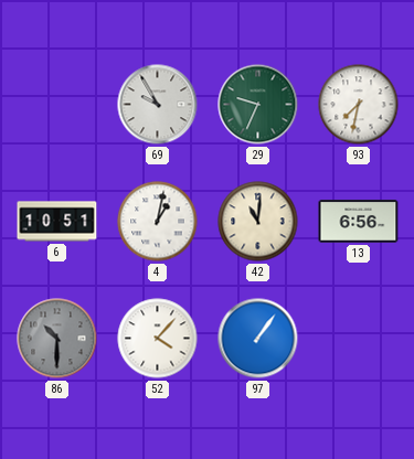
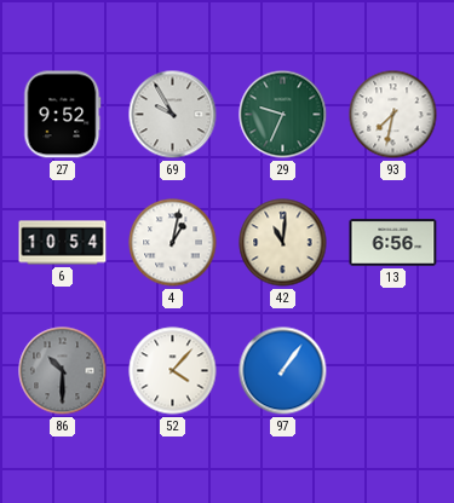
27: none -> 9:52 (63, 115)
6: 10:51 -> 10:54 (63, 243)
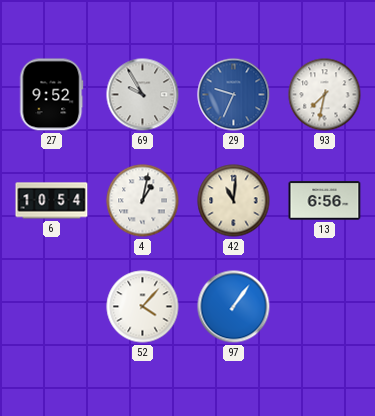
29 dial: green -> blue (234, 95)
86: 10:30 -> none (63, 371)
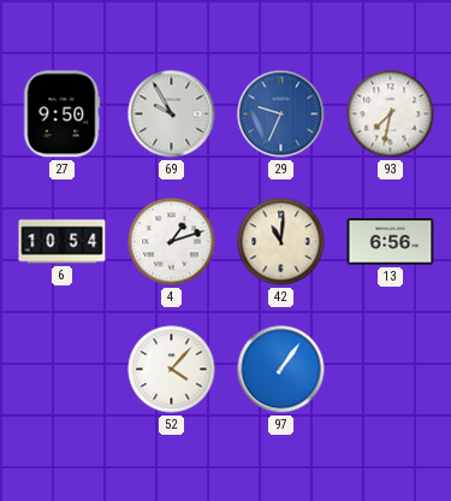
27: 9:52 -> 9:50 (63, 114)
4: 1:02 -> 1:12 (172, 242)
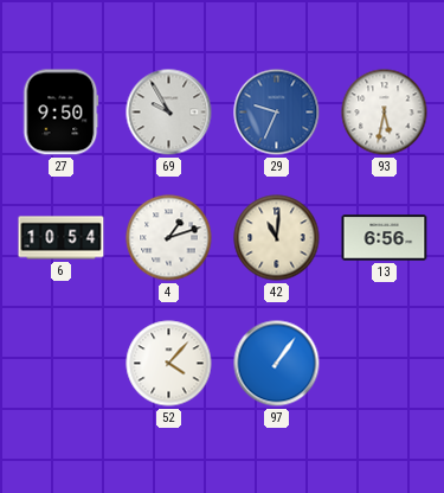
93: 7:32 -> 5:32 (385, 113)
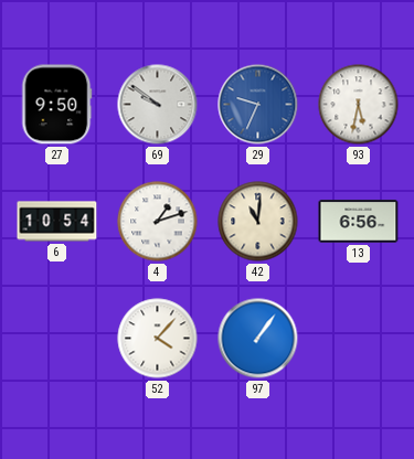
69: 9:55 -> 9:51 (158, 105)
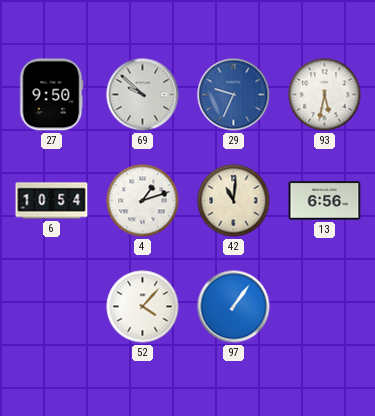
69: 9:51 -> 9:52 (143, 95)
